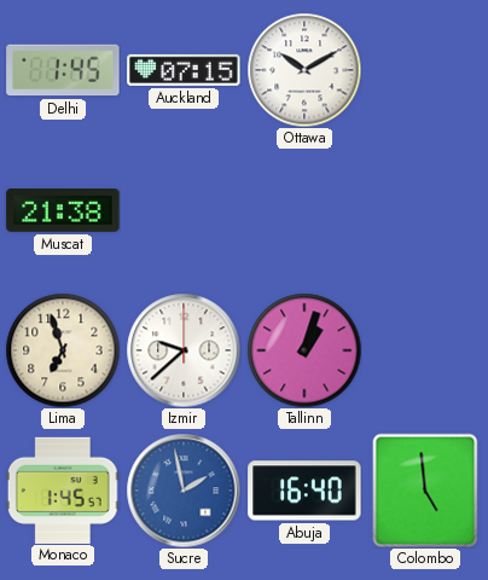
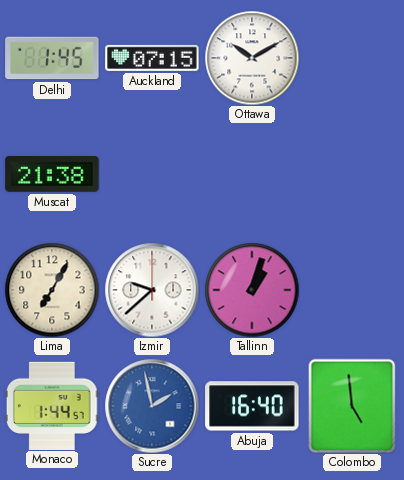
Lima: 6:57 -> 7:05 (52, 290)
Monaco: 1:45 -> 1:44 (52, 405)
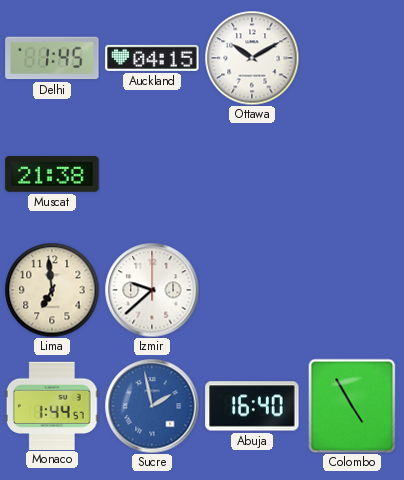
Auckland: 07:15 -> 04:15 (152, 58)
Lima: 7:05 -> 6:59 (52, 290)
Tallinn: 1:03 -> none (252, 290)
Colombo: 4:59 -> 4:55 (352, 406)
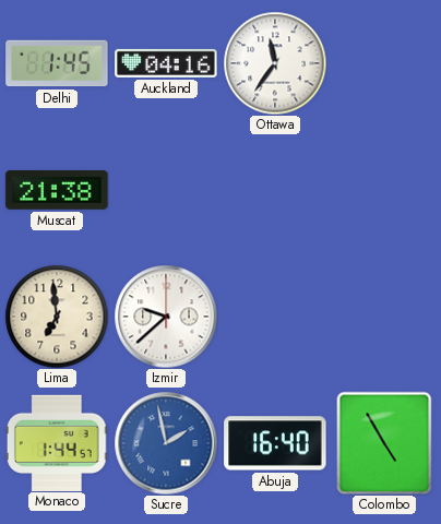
Auckland: 04:15 -> 04:16 (166, 63)
Ottawa: 10:10 -> 11:36 (275, 63)
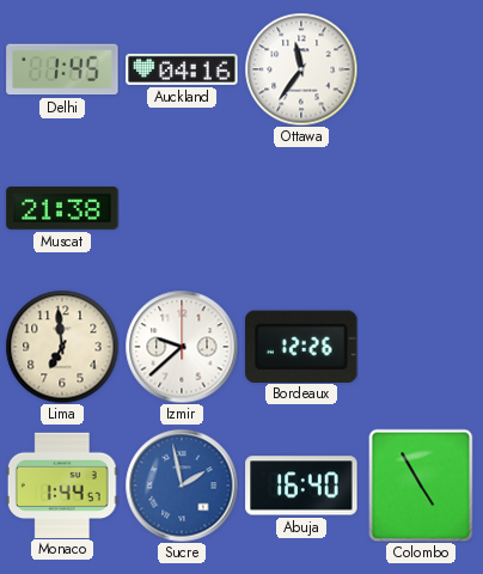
Bordeaux: none -> 12:26 (301, 346)
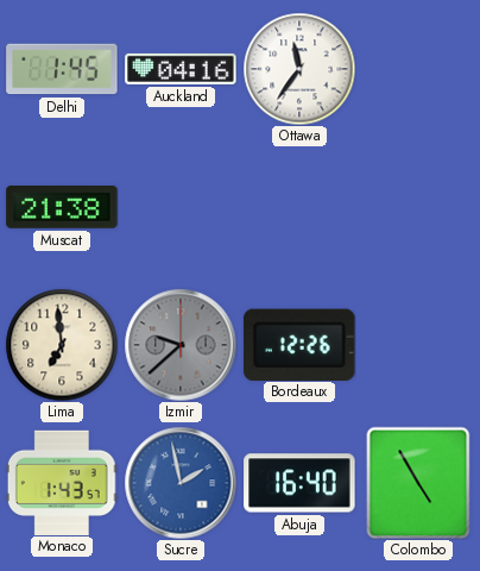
Izmir dial: white -> grey (181, 345)
Monaco: 1:44 -> 1:43 (62, 482)
